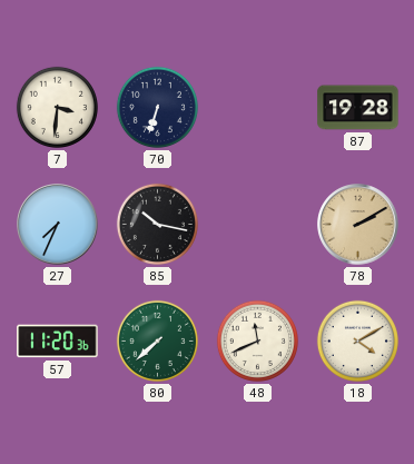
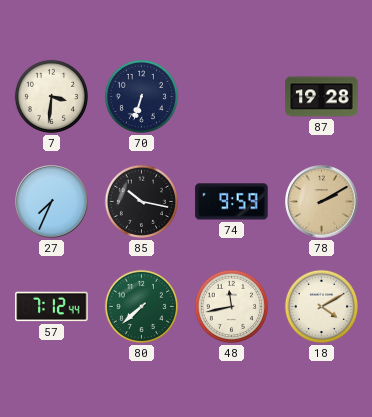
74: none -> 9:59 (232, 202)
57: 11:20 -> 7:12 (52, 307)
48: 11:41 -> 11:43 (231, 306)
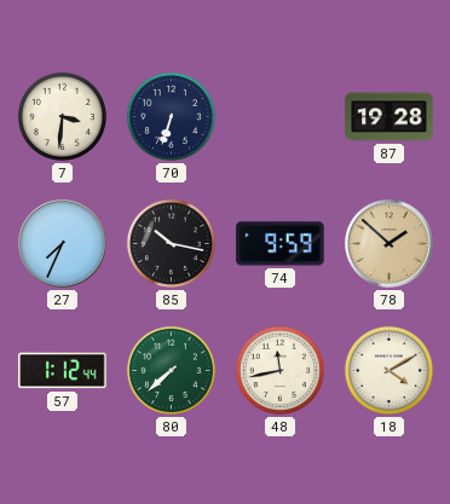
78: 2:10 -> 1:52 (390, 244)
57: 7:12 -> 1:12 (63, 371)
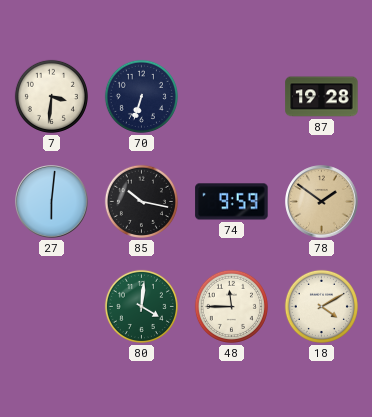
27: 7:34 -> 6:01 (52, 202)
78: 1:52 -> 1:51 (322, 202)
57: 1:12 -> none (63, 371)
80: 7:38 -> 4:01 (141, 306)
48: 11:43 -> 11:45 (231, 306)
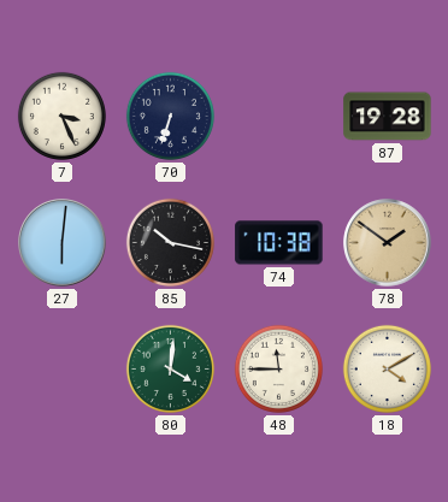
7: 3:31 -> 3:26 (61, 116)
74: 9:59 -> 10:38 (279, 243)
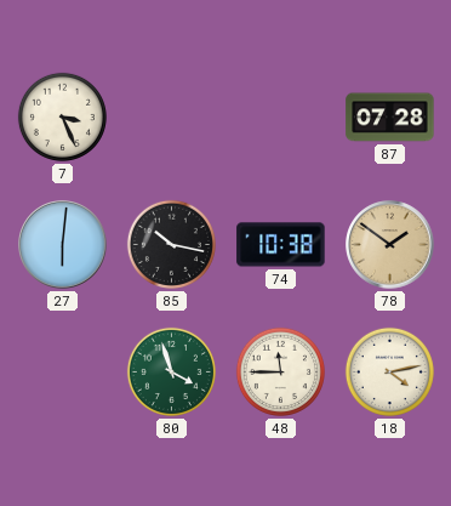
70: 6:33 -> none (170, 116)
87: 19:28 -> 07:28 (390, 118)
80: 4:01 -> 3:57 (171, 371)
18: 4:10 -> 4:13 (389, 371)
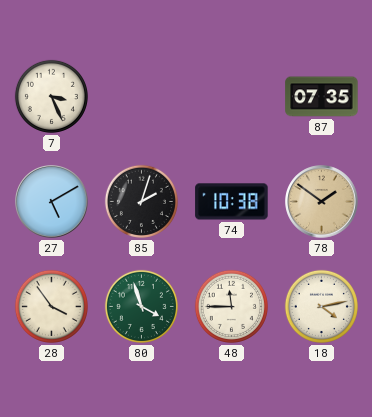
87: 07:28 -> 07:35 (322, 97)
27: 6:01 -> 5:10 (52, 202)
85: 10:17 -> 2:03 (141, 201)
28: none -> 3:54 (51, 306)
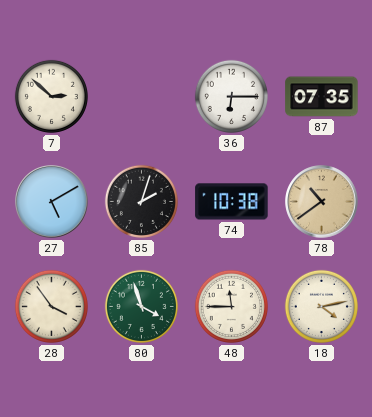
7: 3:26 -> 2:52 (51, 96)
36: none -> 6:15 (231, 96)
78: 1:51 -> 10:39 (322, 202)
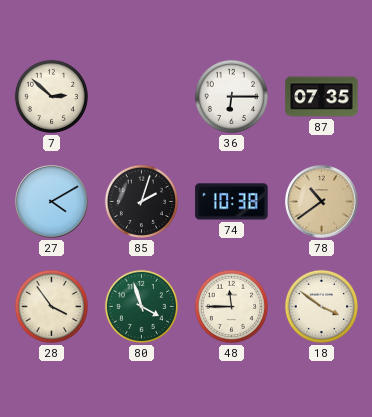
27: 5:10 -> 4:10 (52, 202)
18: 4:13 -> 3:51 (321, 306)
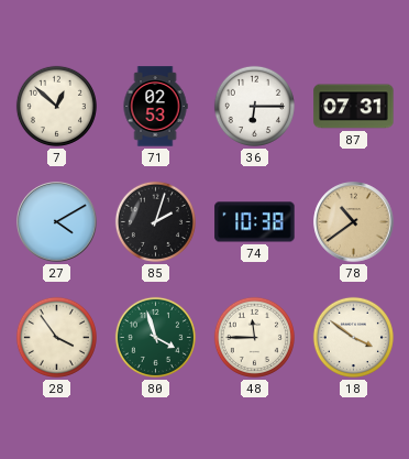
7: 2:52 -> 12:52 (56, 106)
71: none -> 02:53 (155, 107)
87: 07:35 -> 07:31 (354, 107)
